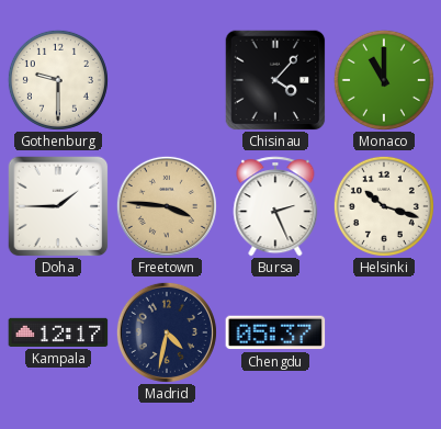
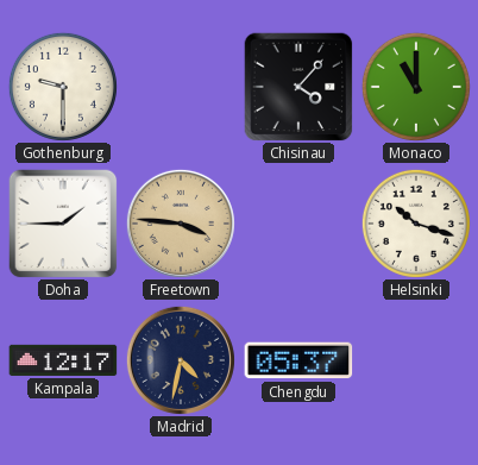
Bursa: 2:26 -> none (275, 206)
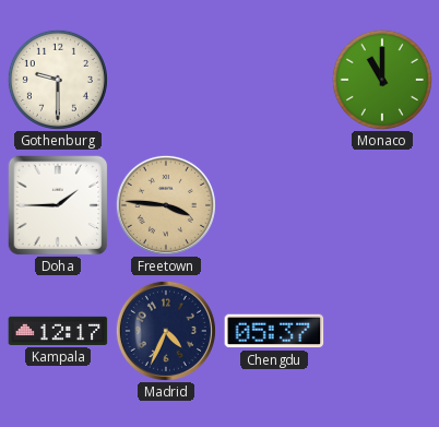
Chisinau: 4:07 -> none (298, 87)
Helsinki: 10:18 -> none (416, 224)
Madrid: 4:32 -> 4:34 (166, 331)
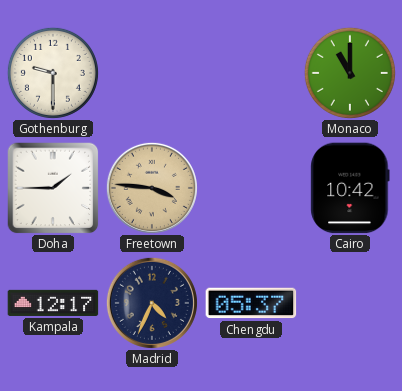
Cairo: none -> 10:42 (350, 188)
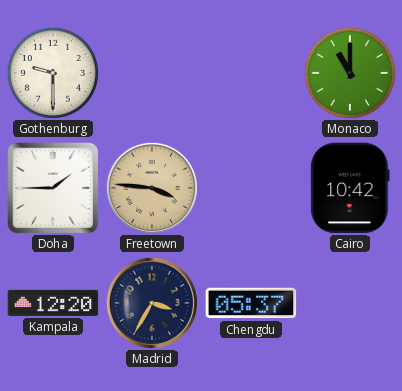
Kampala: 12:17 -> 12:20 (53, 303)
Madrid: 4:34 -> 3:35 (152, 303)
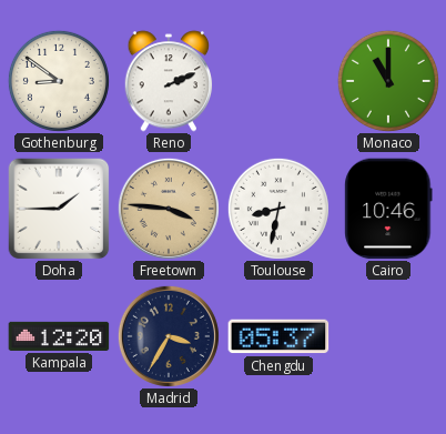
Gothenburg: 9:30 -> 8:51 (59, 81)
Reno: none -> 2:11 (169, 81)
Toulouse: none -> 8:32 (278, 209)
Cairo: 10:42 -> 10:46 (388, 209)
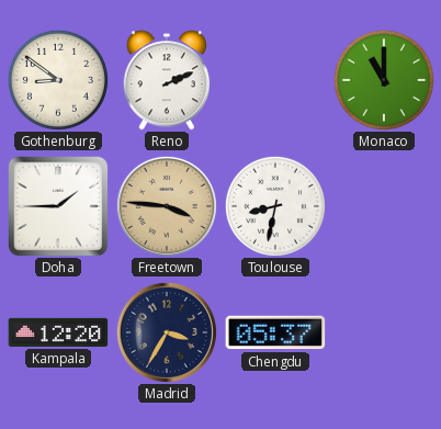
Cairo: 10:46 -> none (388, 209)
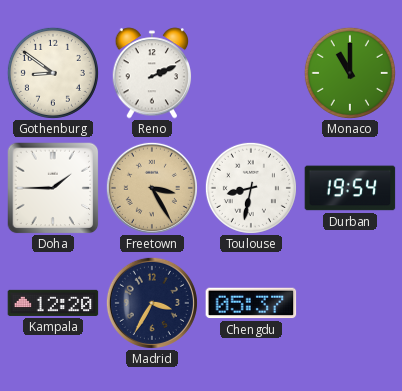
Freetown: 3:46 -> 3:25 (152, 188)
Durban: none -> 19:54 (350, 188)
